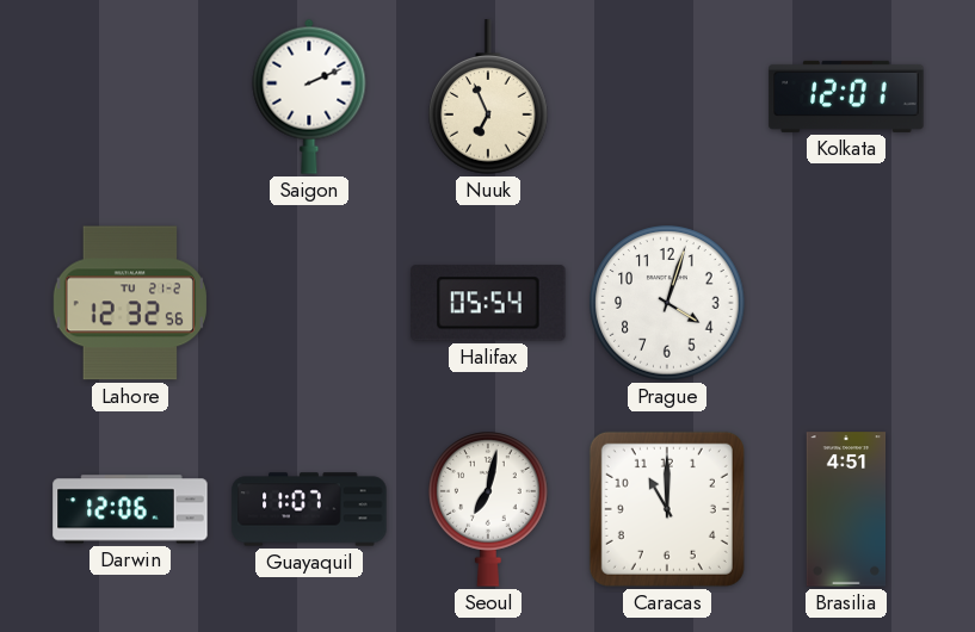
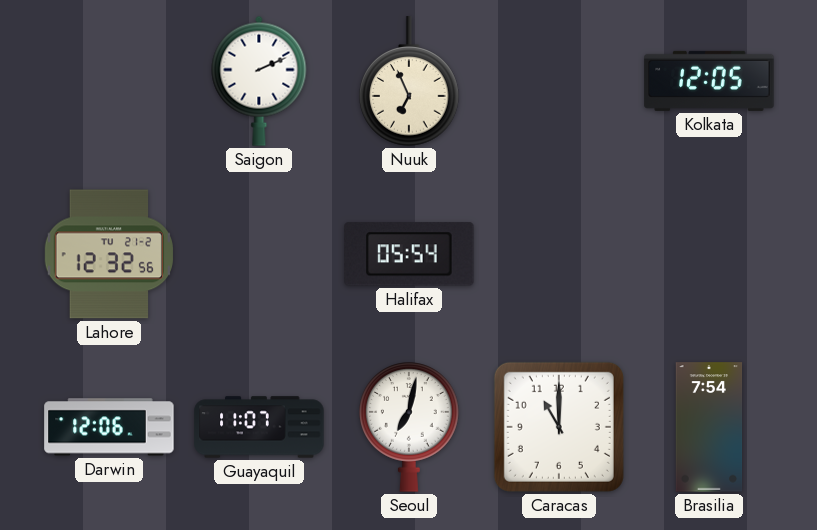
Kolkata: 12:01 -> 12:05 (709, 81)
Prague: 4:03 -> none (667, 303)
Brasilia: 4:51 -> 7:54 (709, 427)
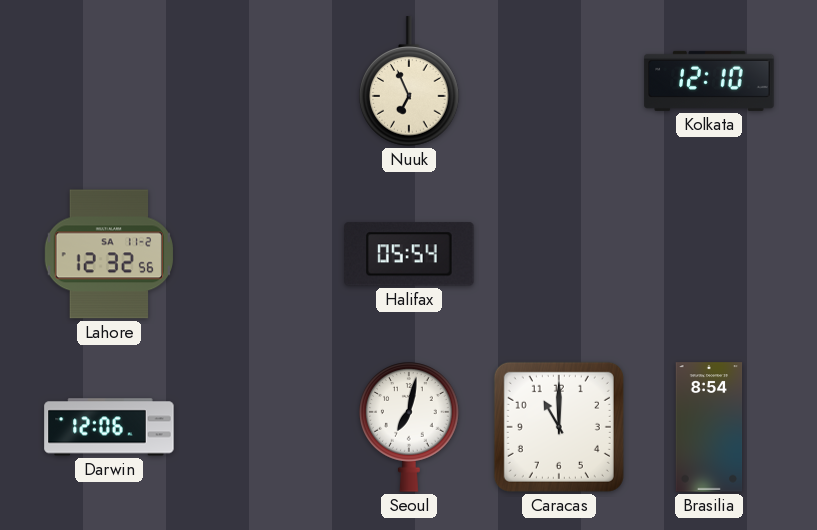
Saigon: 2:11 -> none (259, 81)
Kolkata: 12:05 -> 12:10 (709, 81)
Lahore date: TU 21-2 -> SA 11-2 (109, 254)
Guayaquil: 11:07 -> none (259, 427)
Brasilia: 7:54 -> 8:54 (709, 427)
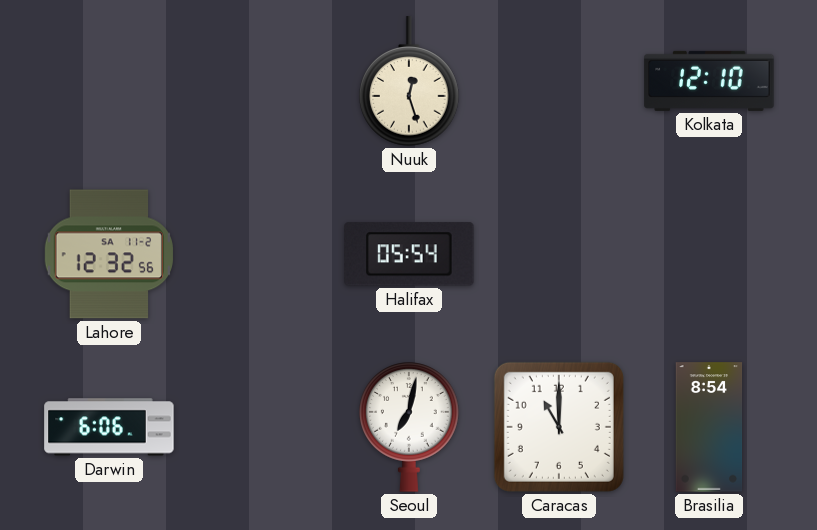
Nuuk: 6:56 -> 12:27 (409, 81)
Darwin: 12:06 -> 6:06 (109, 427)
